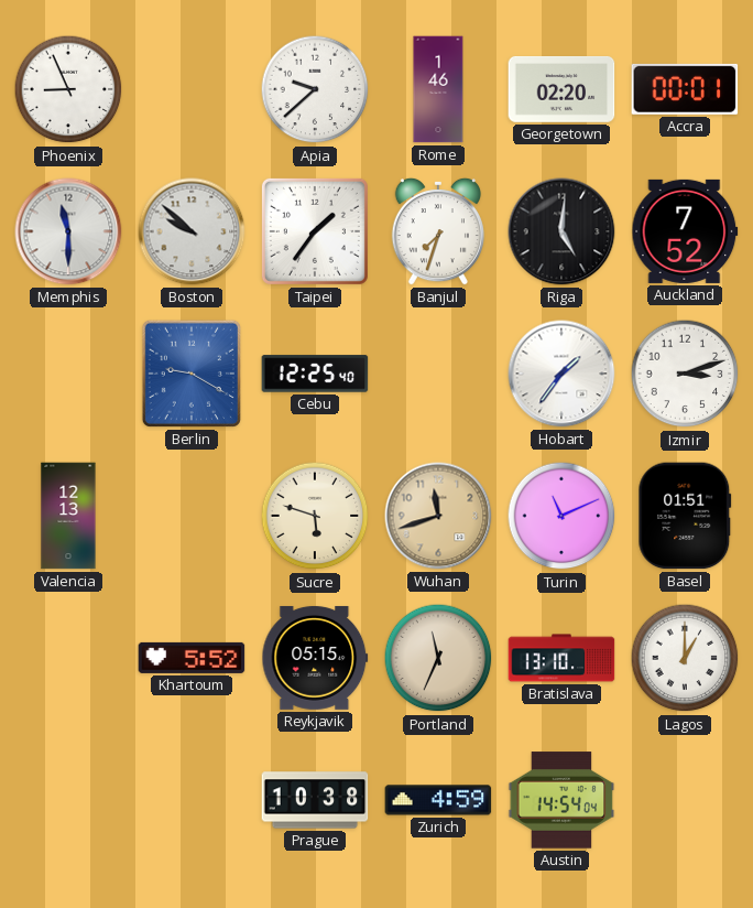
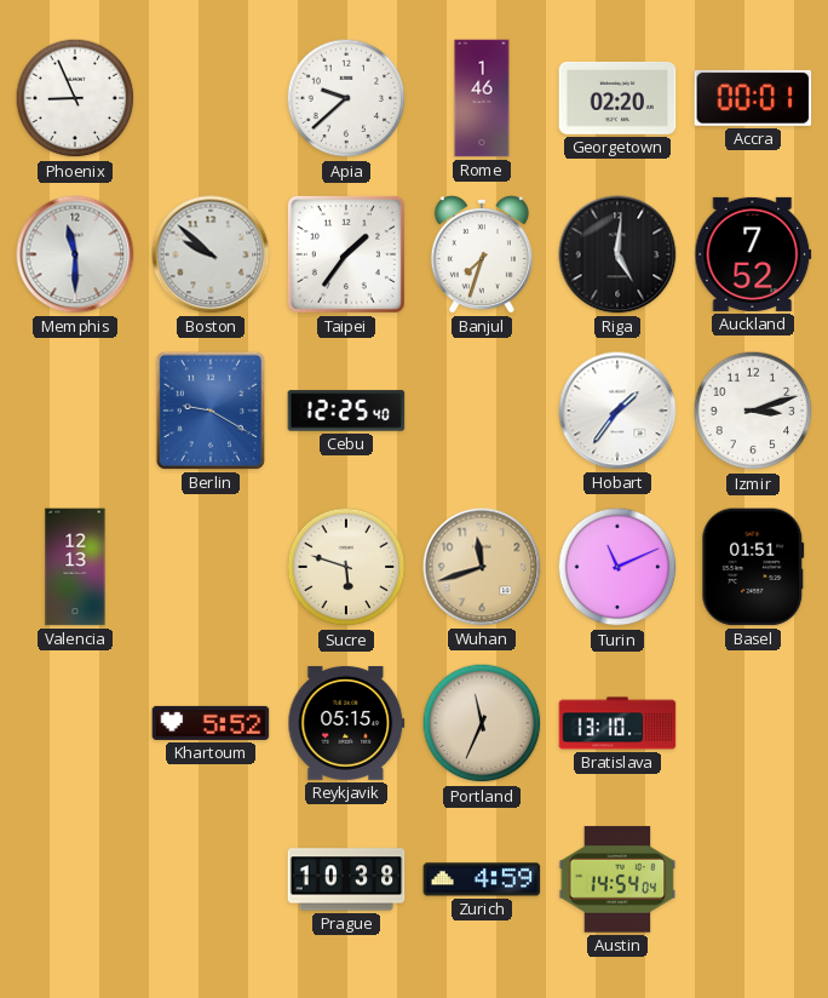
Lagos: 1:00 -> none (685, 658)
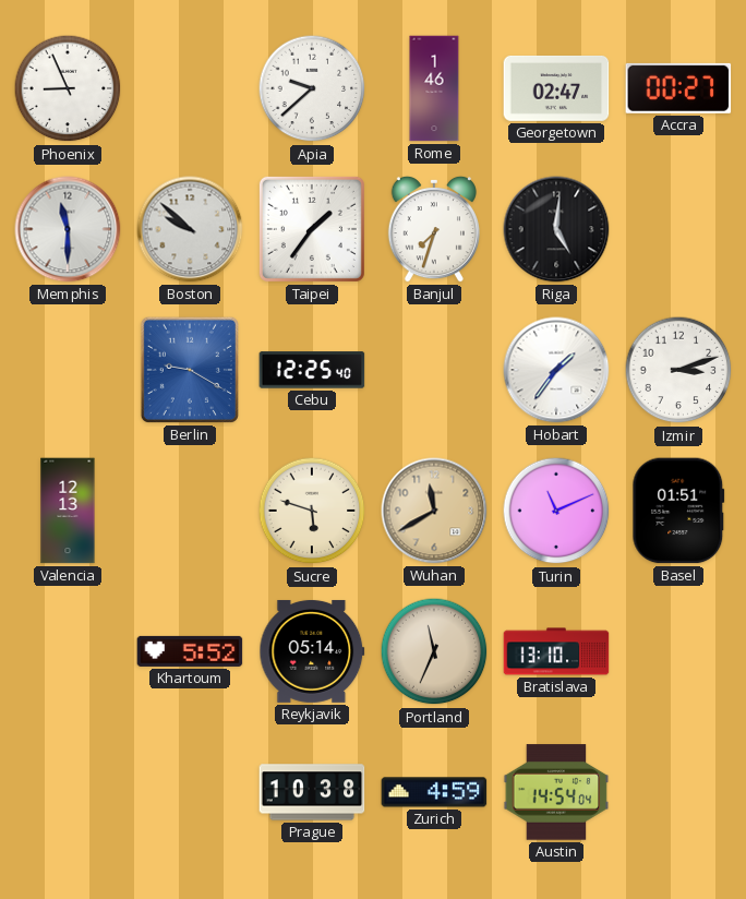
Georgetown: 02:20 -> 02:47 (556, 88)
Accra: 00:01 -> 00:27 (678, 88)
Auckland: 7:52 -> none (753, 254)
Wuhan: 11:42 -> 11:40 (434, 511)
Reykjavik: 05:15 -> 05:14 (312, 651)
